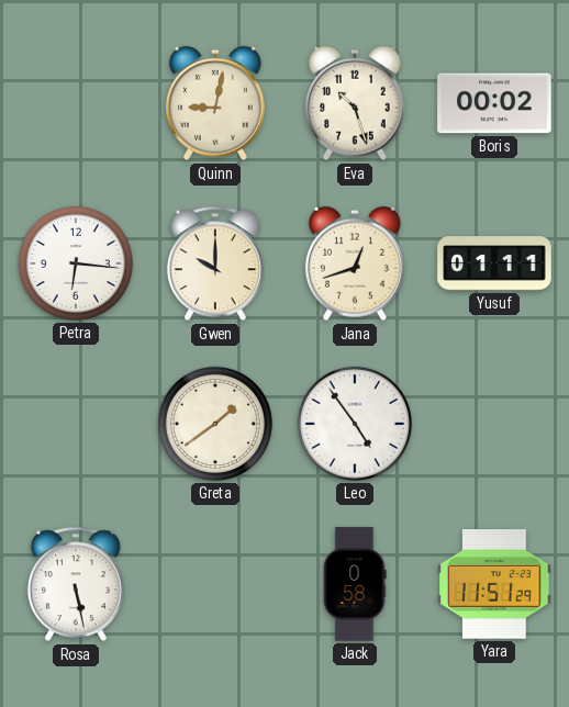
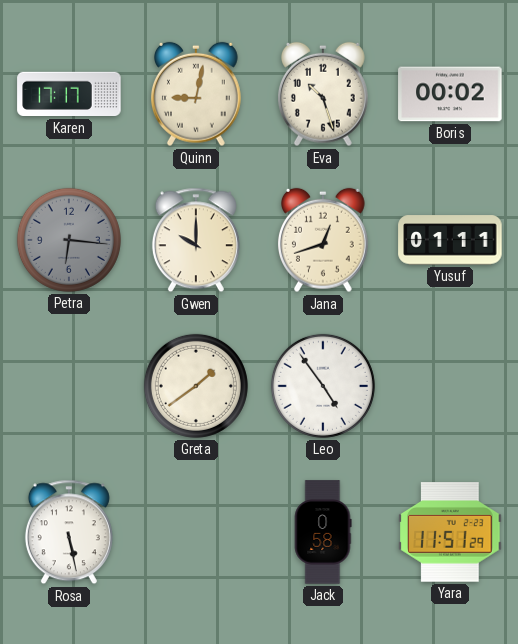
Karen: none -> 17:17 (69, 94)
Petra dial: white -> grey (69, 240)
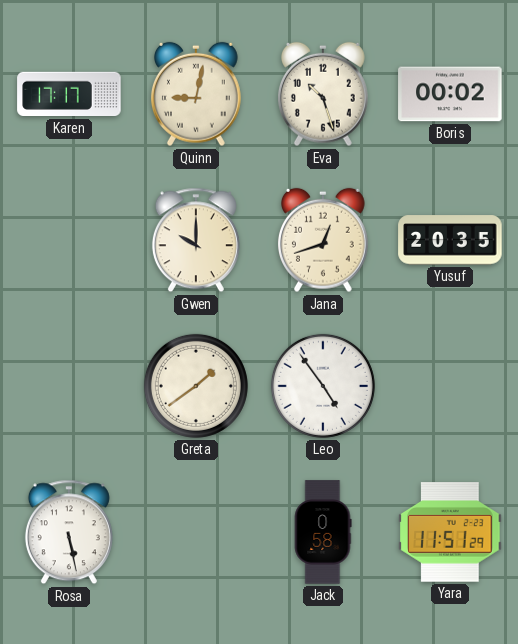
Petra: 6:16 -> none (69, 240)
Yusuf: 01:11 -> 20:35 (450, 240)
